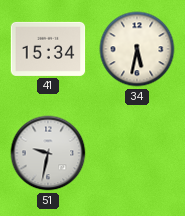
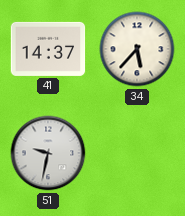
41: 15:34 -> 14:37 (48, 49)
34: 5:32 -> 5:37 (137, 49)
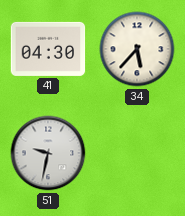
41: 14:37 -> 04:30 (48, 49)
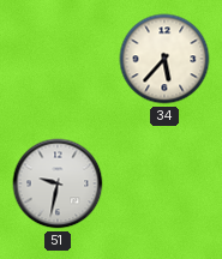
41: 04:30 -> none (48, 49)
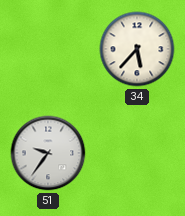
51: 9:32 -> 9:36 (48, 153)
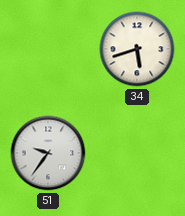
34: 5:37 -> 5:42 (137, 49)
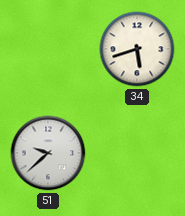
51: 9:36 -> 9:38 (48, 153)
